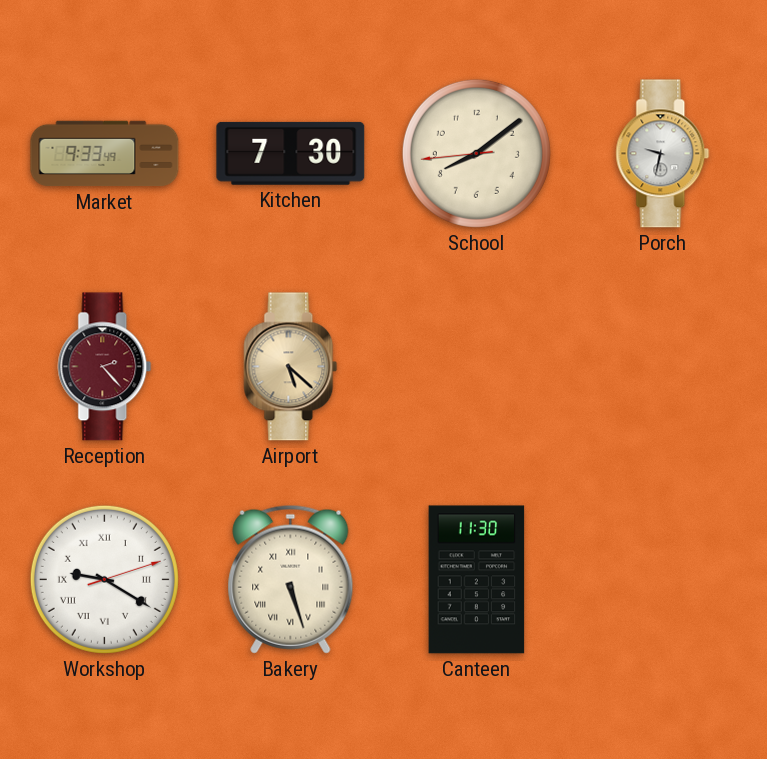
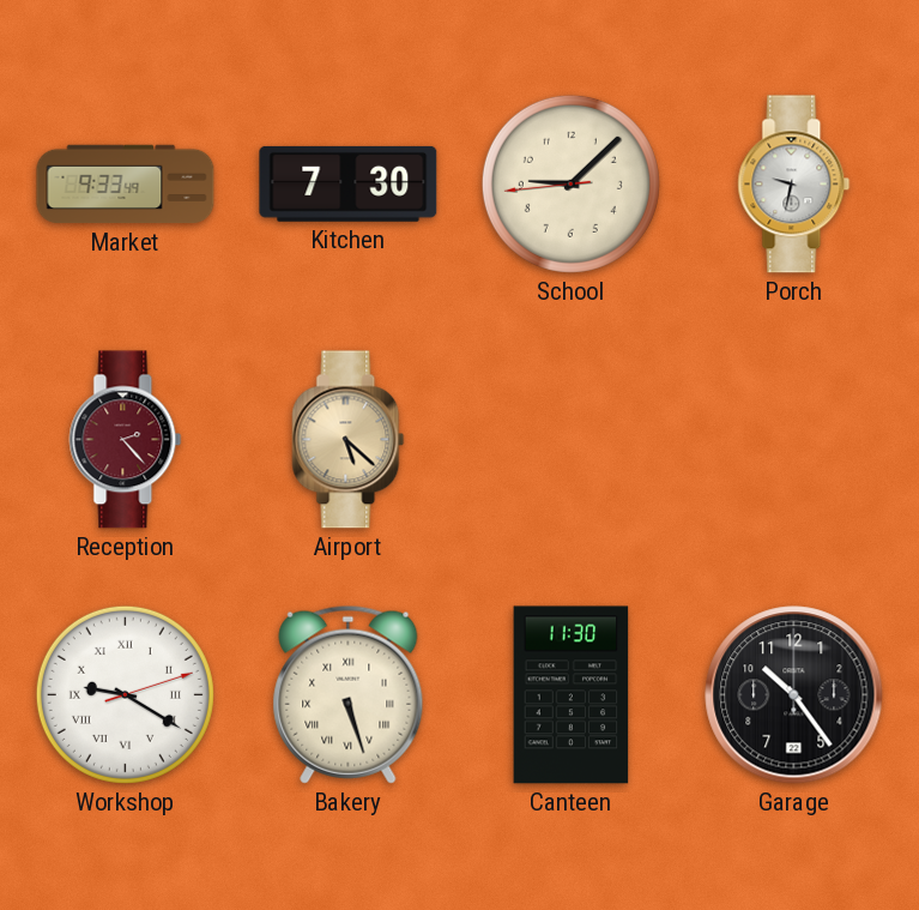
School: 8:08 -> 9:07 (570, 183)
Garage: none -> 10:24 (794, 695)
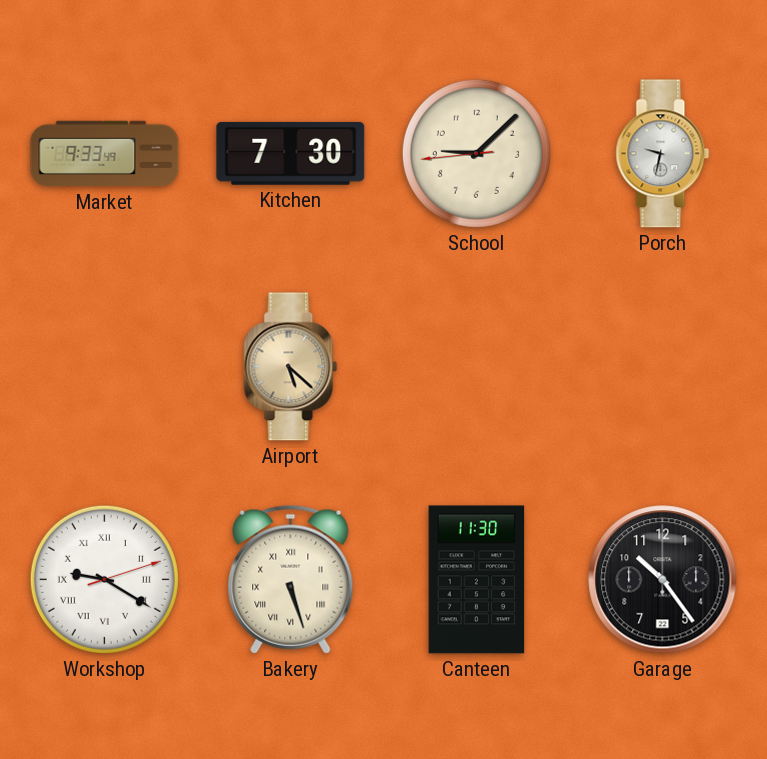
Reception: 2:23 -> none (126, 440)
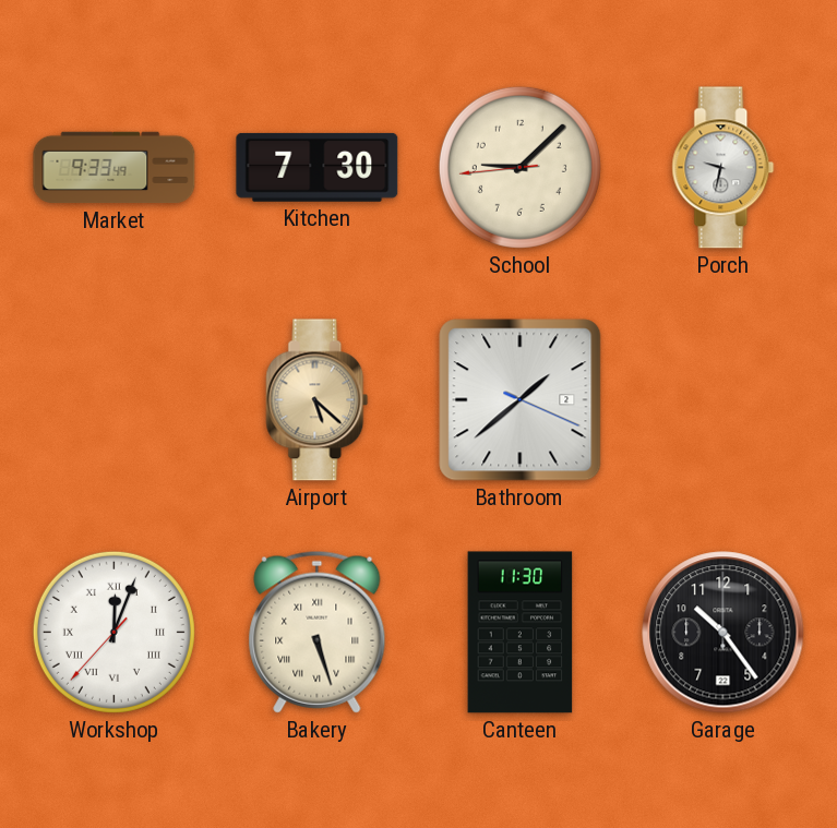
Bathroom: none -> 1:38 (521, 400)
Workshop: 9:20 -> 12:03 (113, 632)
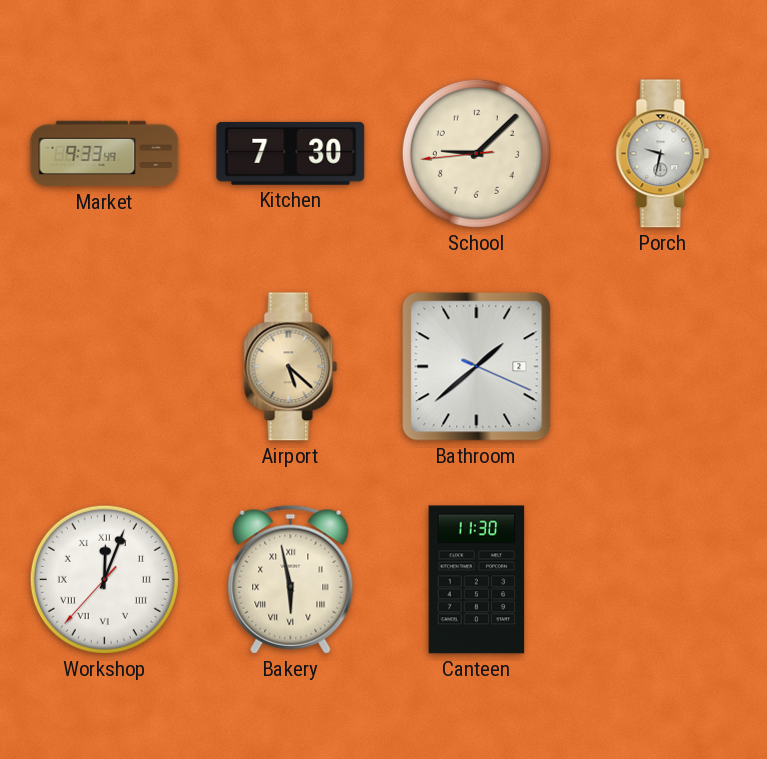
Bakery: 5:27 -> 5:58 (291, 579)
Garage: 10:24 -> none (724, 633)
